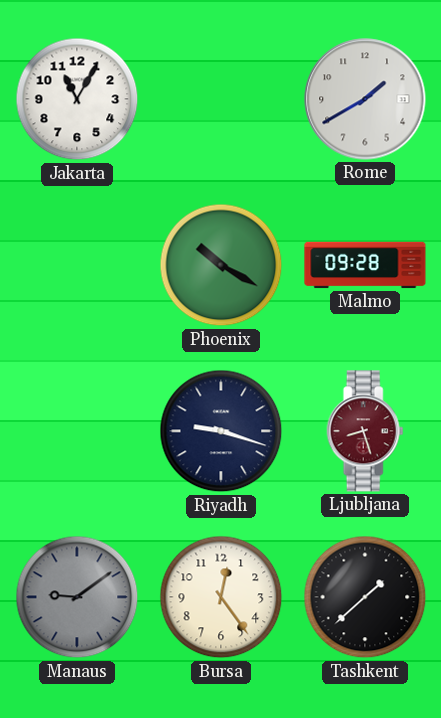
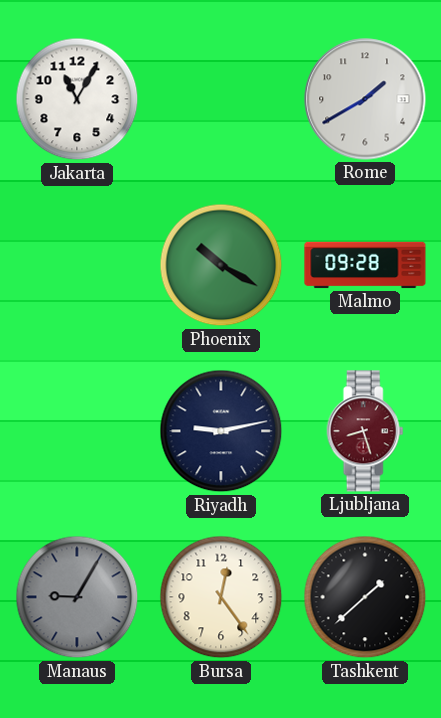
Riyadh: 9:18 -> 9:13 (221, 431)
Manaus: 9:09 -> 9:05 (77, 597)
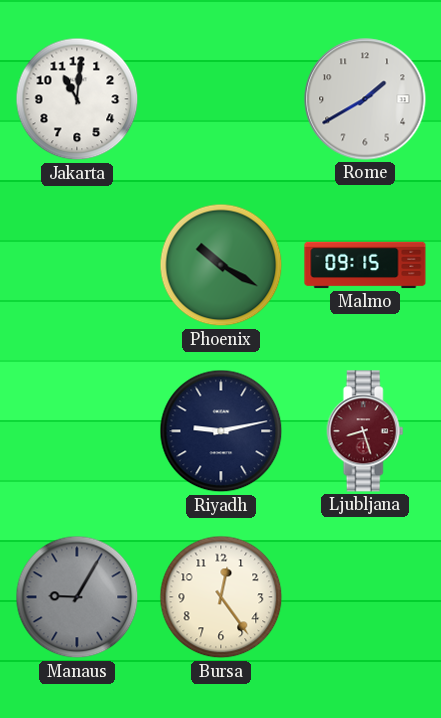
Jakarta: 11:05 -> 11:01 (77, 99)
Malmo: 09:28 -> 09:15 (365, 265)
Tashkent: 1:38 -> none (365, 597)
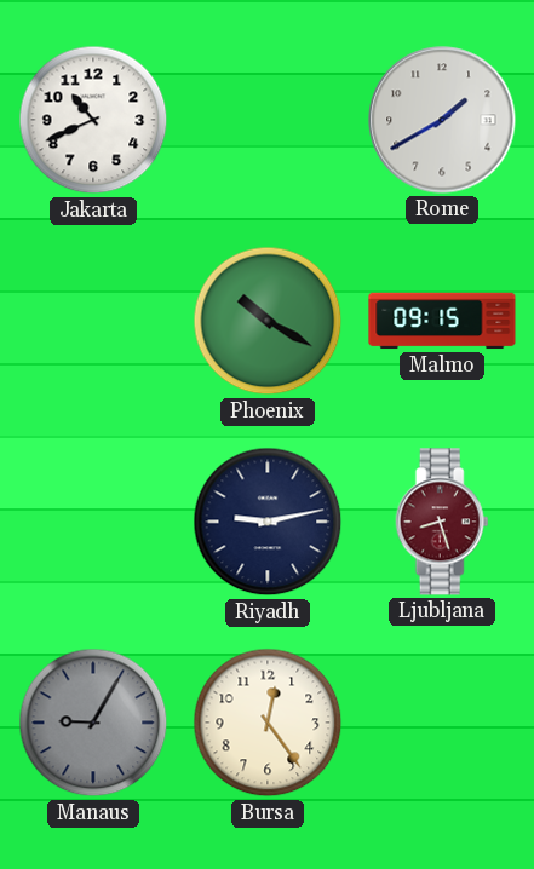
Jakarta: 11:01 -> 10:41 (93, 120)
